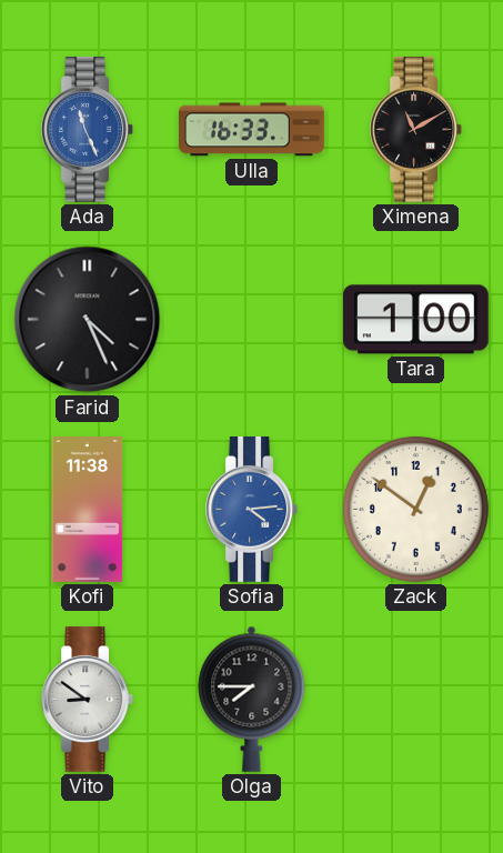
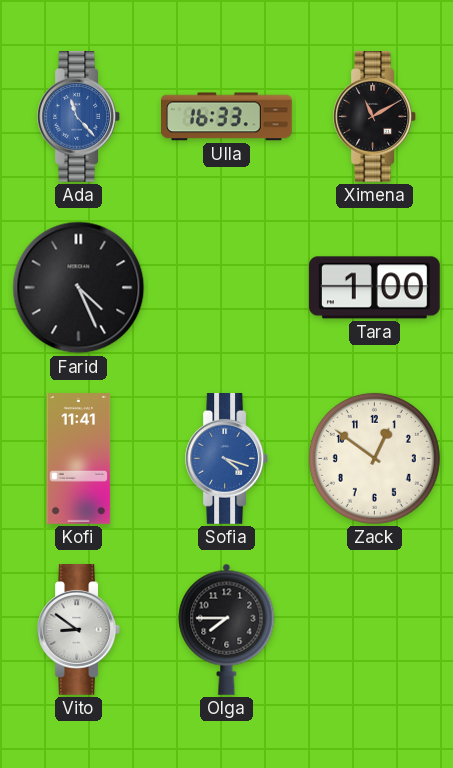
Ada: 11:26 -> 11:23 (78, 117)
Kofi: 11:38 -> 11:41 (79, 459)
Sofia: 4:14 -> 4:18 (226, 459)
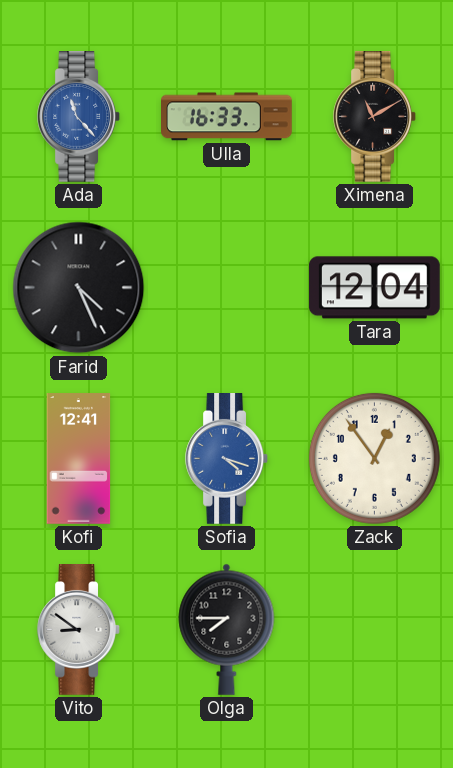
Tara: 1:00 -> 12:04 (375, 288)
Kofi: 11:41 -> 12:41 (79, 459)
Zack: 12:51 -> 12:54 (374, 458)
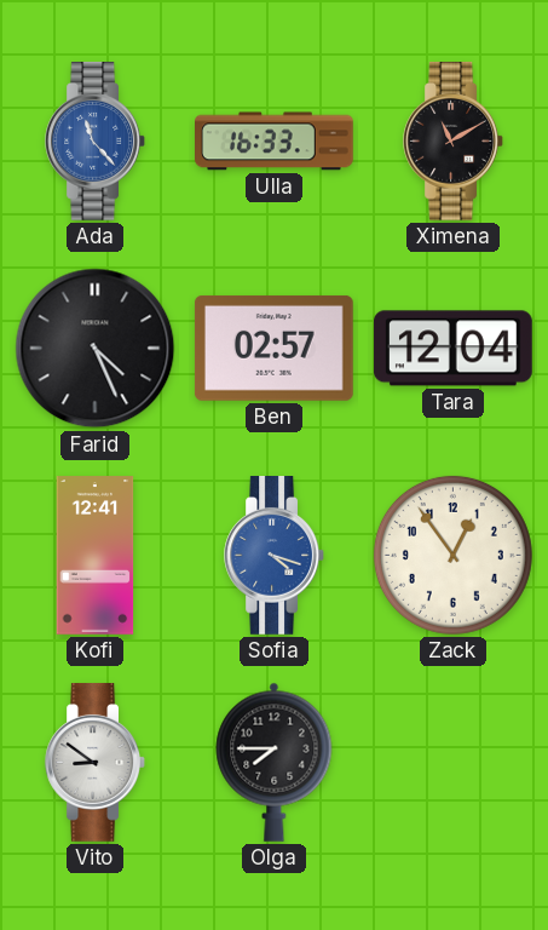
Ben: none -> 02:57 (273, 348)
